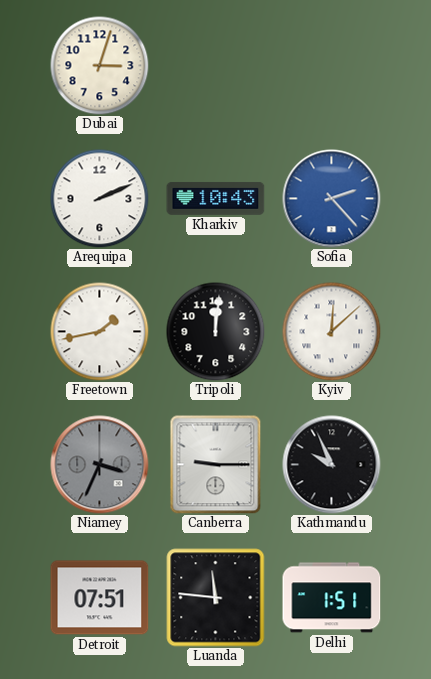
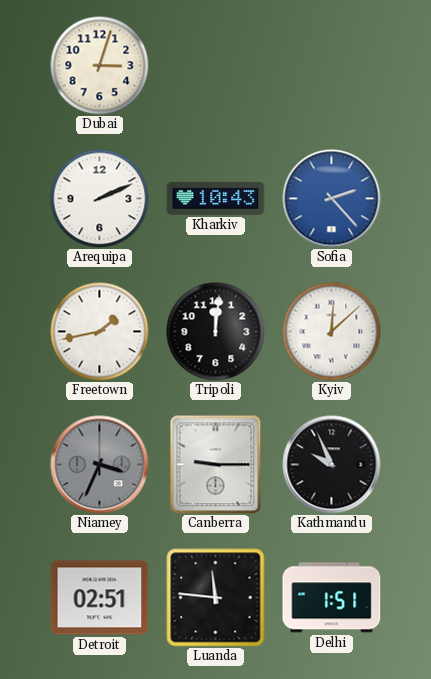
Detroit: 07:51 -> 02:51 (100, 598)
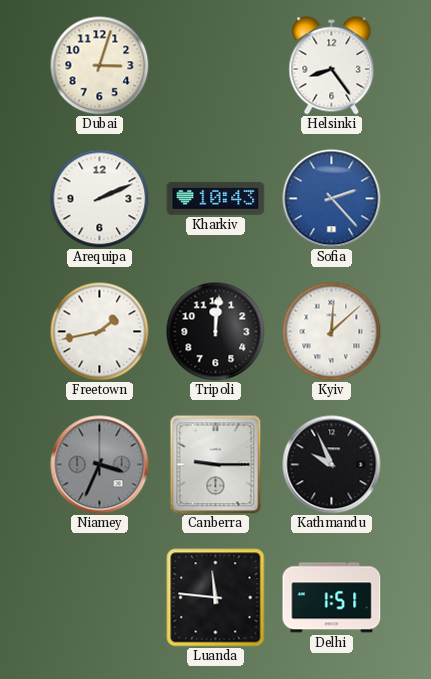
Helsinki: none -> 8:24 (332, 66)
Detroit: 02:51 -> none (100, 598)
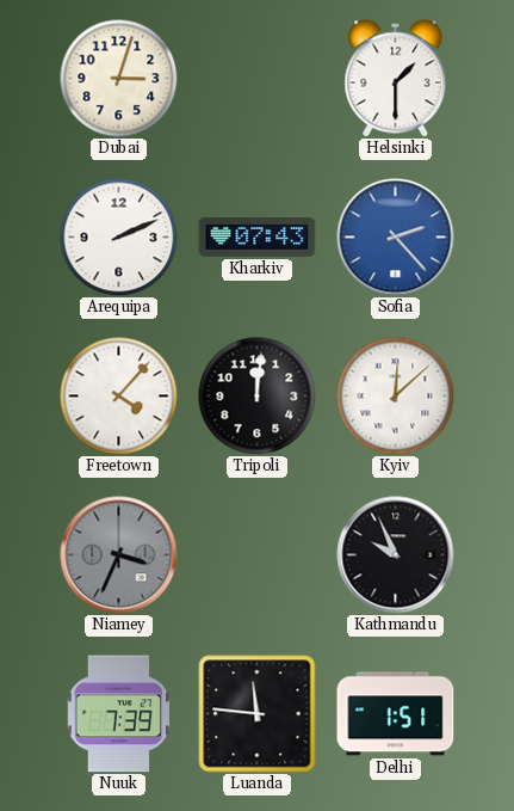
Helsinki: 8:24 -> 1:30 (396, 79)
Kharkiv: 10:43 -> 07:43 (258, 236)
Freetown: 1:43 -> 4:07 (119, 397)
Canberra: 9:15 -> none (216, 465)
Nuuk: none -> 7:39 (118, 714)
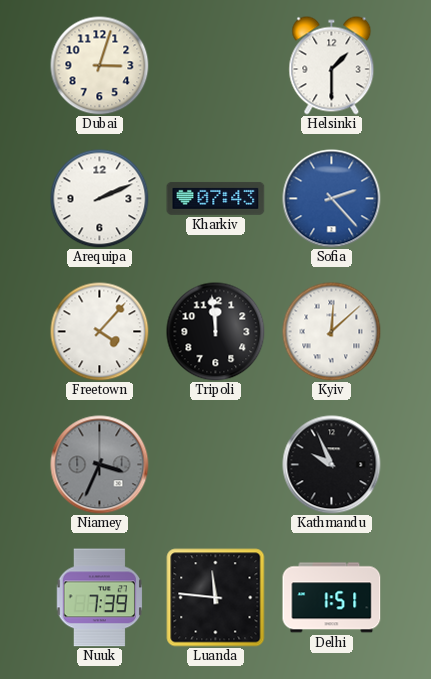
Tripoli: 12:01 -> 11:59 (216, 332)
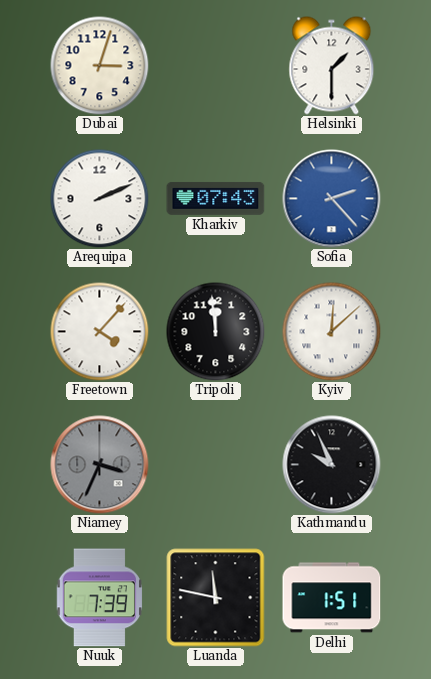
Luanda: 11:46 -> 11:47 (216, 598)
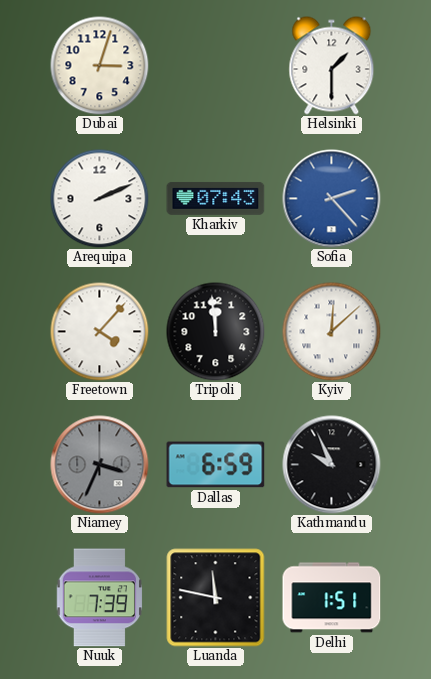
Dallas: none -> 6:59 (216, 465)
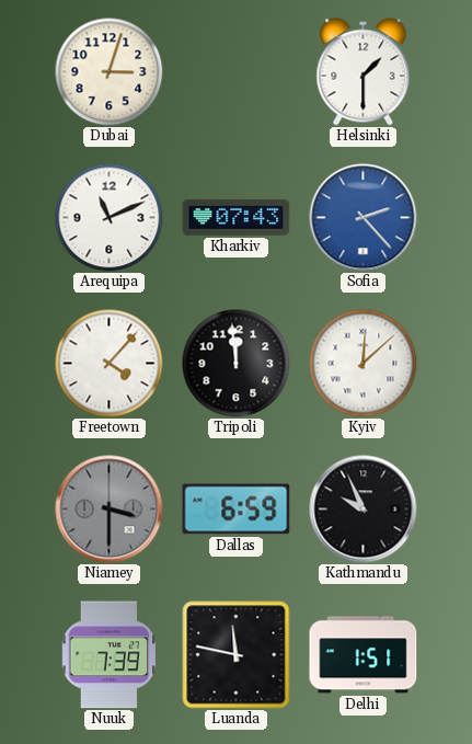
Arequipa: 2:11 -> 11:11 (110, 218)
Niamey: 3:34 -> 3:30 (110, 510)
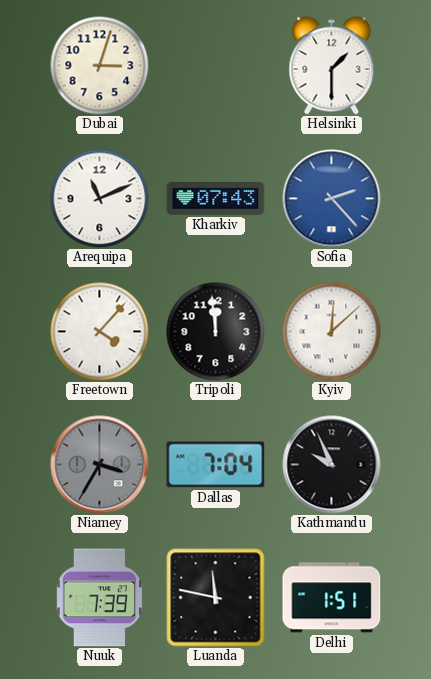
Niamey: 3:30 -> 3:35 (100, 465)
Dallas: 6:59 -> 7:04 (216, 465)
